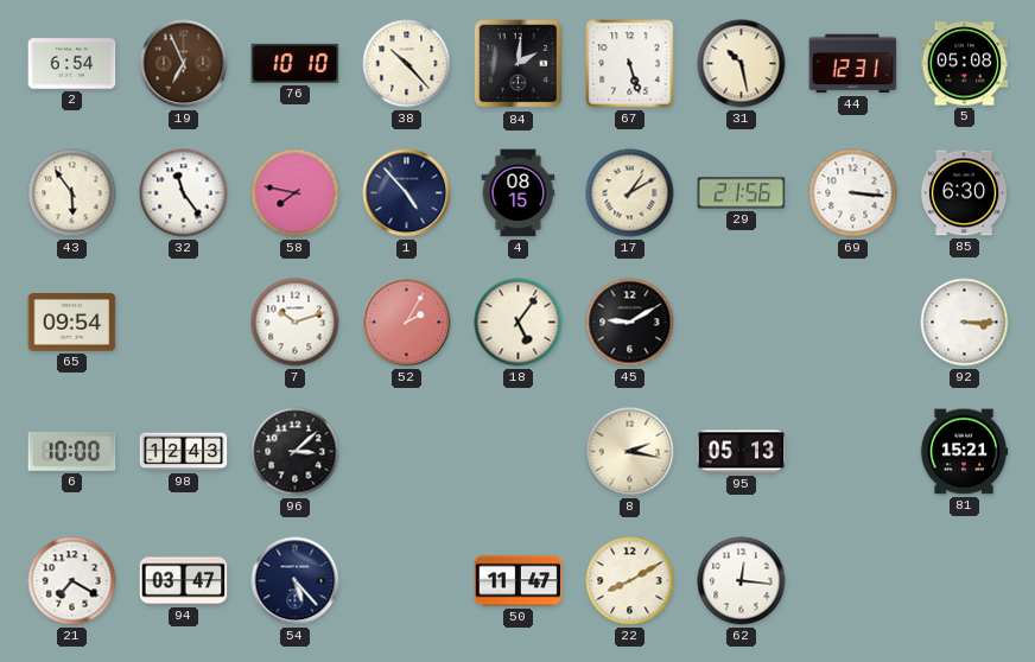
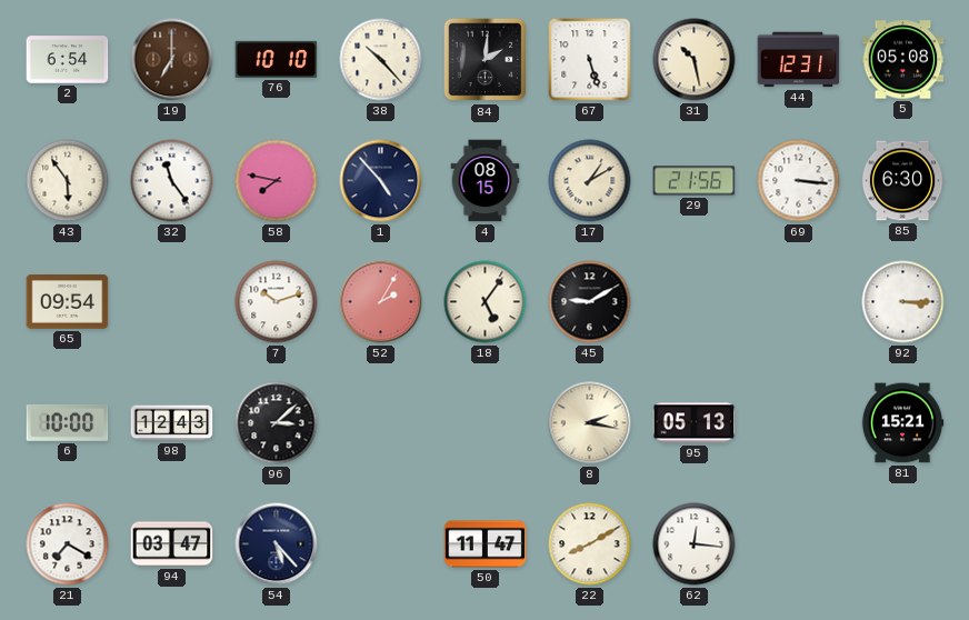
19: 6:56 -> 7:00 (172, 60)
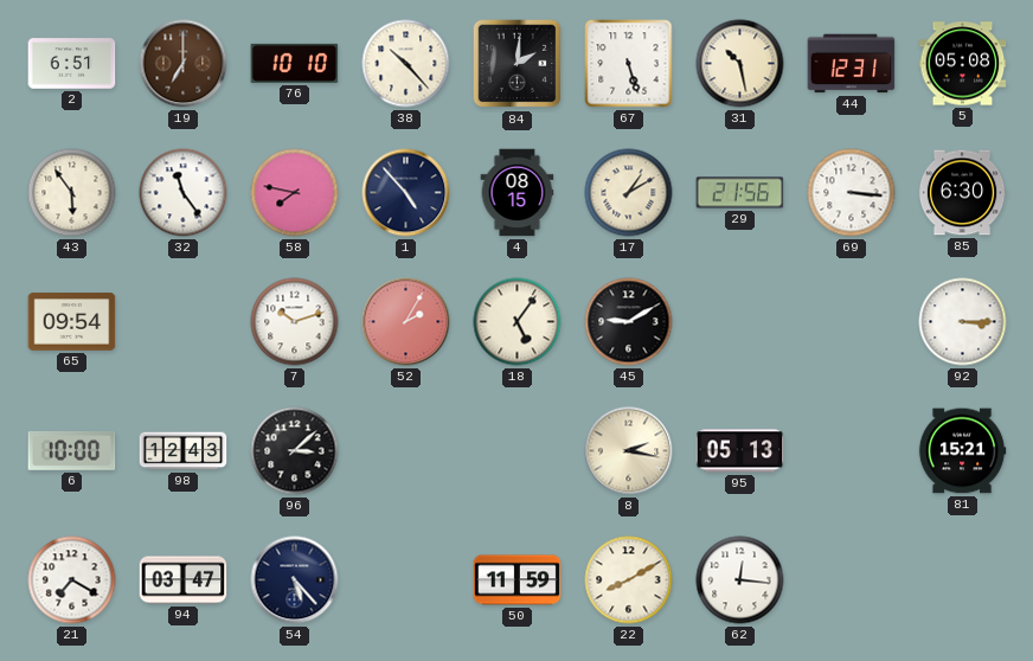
2: 6:54 -> 6:51 (72, 64)
50: 11:47 -> 11:59 (518, 580)
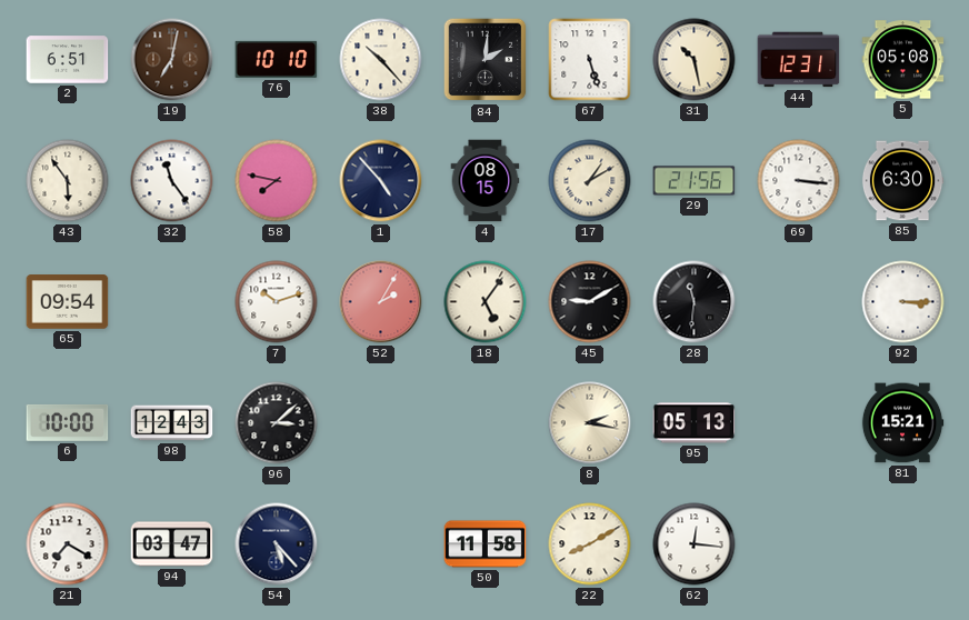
19: 7:00 -> 7:02 (172, 60)
28: none -> 11:31 (695, 302)
50: 11:59 -> 11:58 (486, 544)
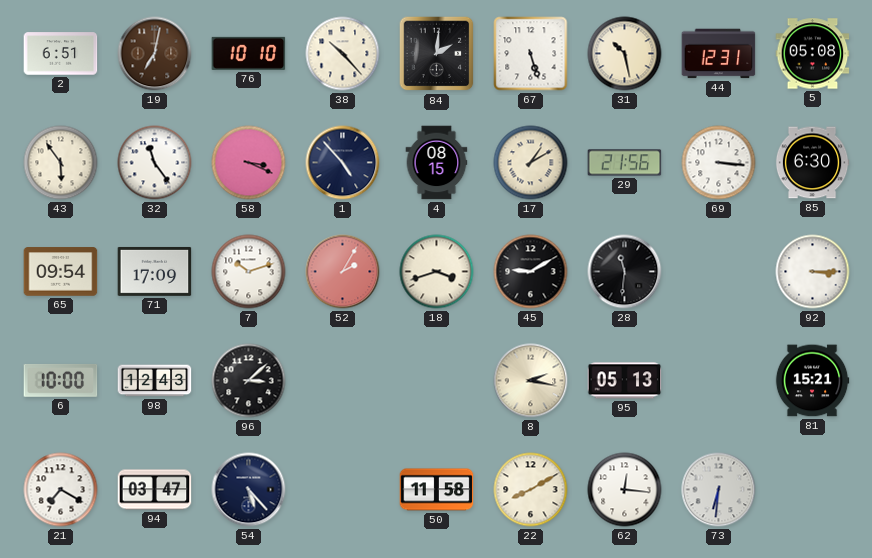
58: 7:47 -> 3:19 (249, 163)
71: none -> 17:09 (155, 271)
18: 5:06 -> 3:42 (437, 272)
73: none -> 6:31 (719, 490)
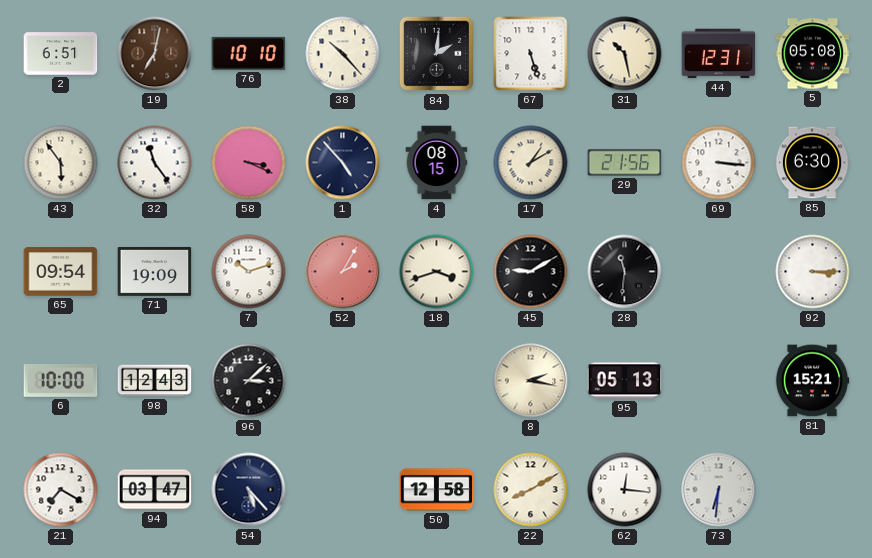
71: 17:09 -> 19:09 (155, 271)
50: 11:58 -> 12:58 (437, 490)
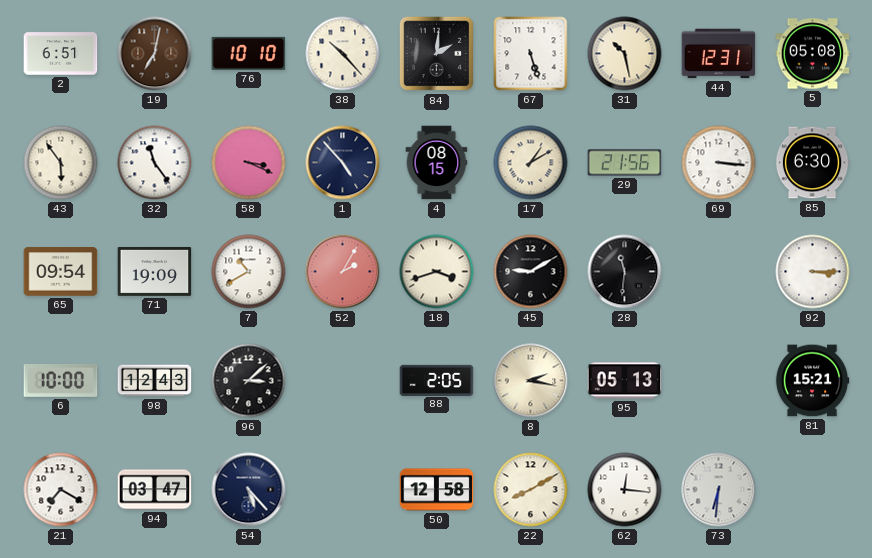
7: 10:12 -> 10:40 (249, 272)
88: none -> 2:05 (437, 380)
